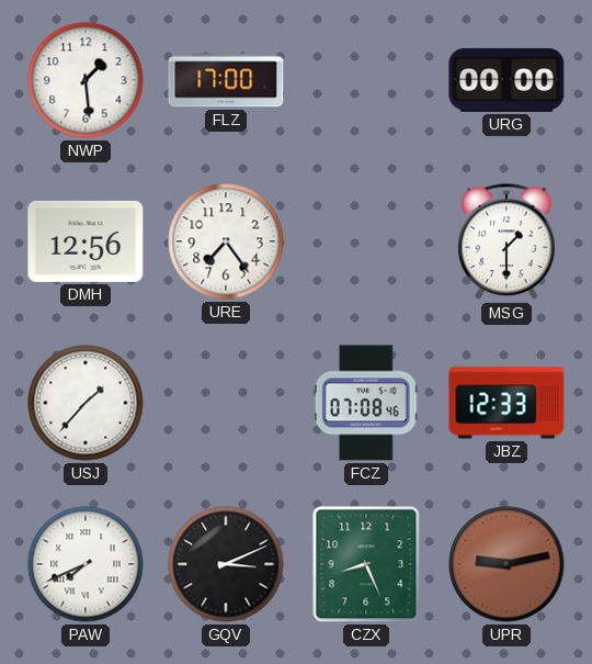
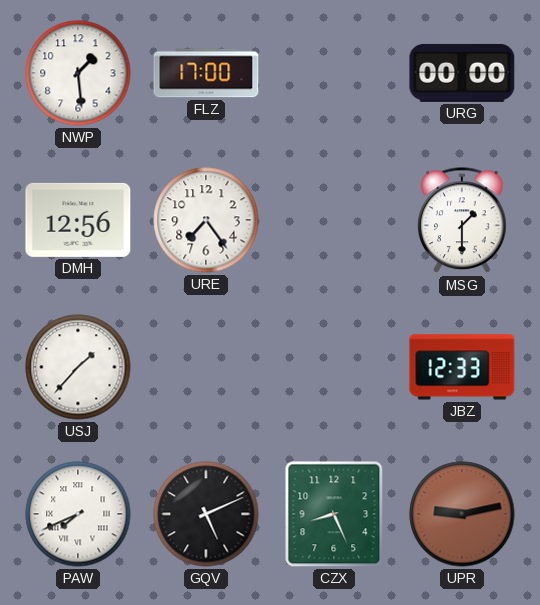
FCZ: 07:08 -> none (366, 403)
GQV: 3:11 -> 5:11 (206, 514)
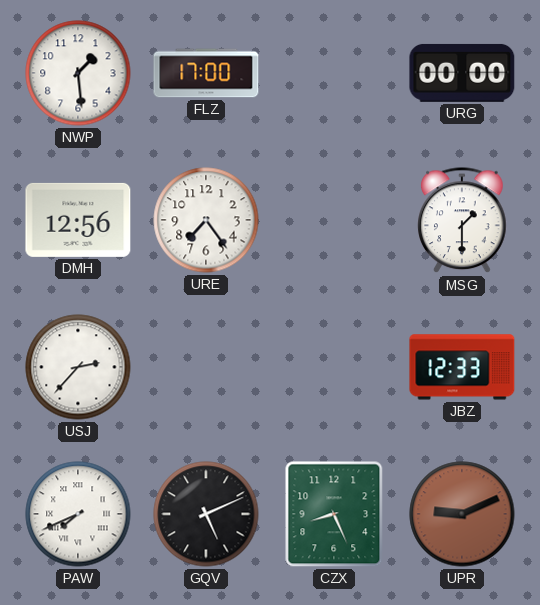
USJ: 1:37 -> 2:37 (78, 367)
UPR: 9:13 -> 9:11 (462, 514)
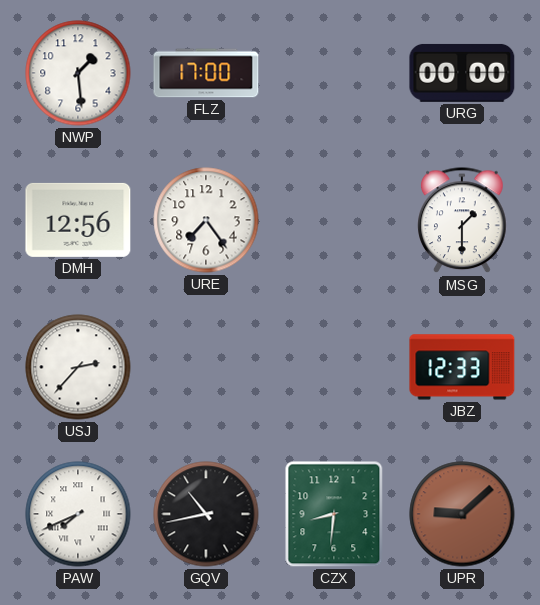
GQV: 5:11 -> 10:43 (206, 514)
CZX: 8:26 -> 8:31 (334, 514)
UPR: 9:11 -> 9:08 (462, 514)
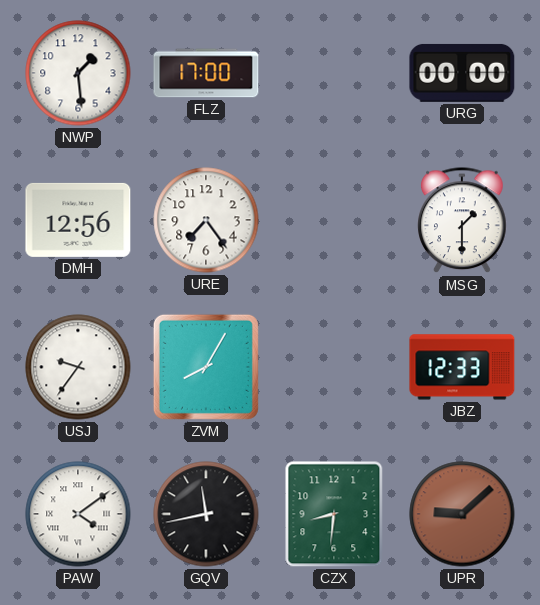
USJ: 2:37 -> 9:36 (78, 367)
ZVM: none -> 8:05 (206, 367)
PAW: 7:41 -> 4:09 (78, 514)
GQV: 10:43 -> 11:43 (206, 514)
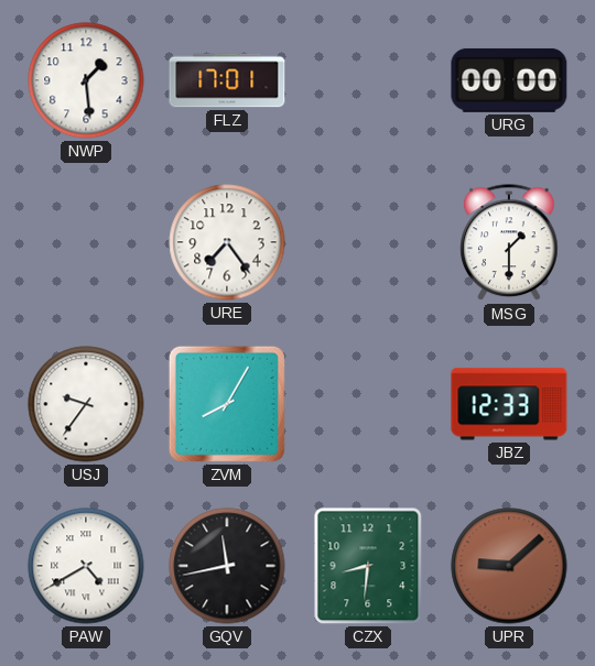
FLZ: 17:00 -> 17:01 (227, 80)
DMH: 12:56 -> none (78, 220)
PAW: 4:09 -> 4:40 (86, 566)
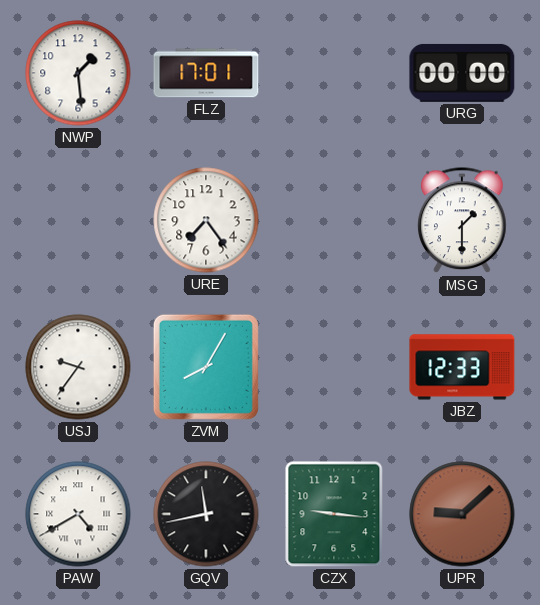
CZX: 8:31 -> 9:16 (334, 514)
